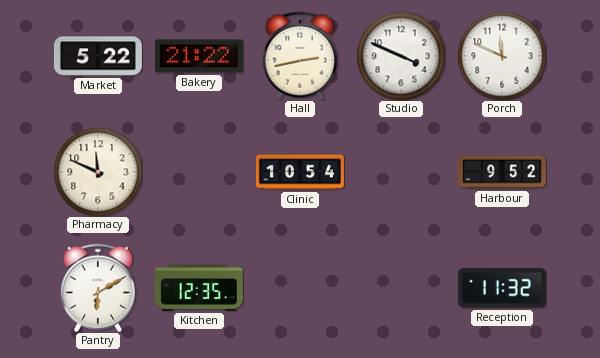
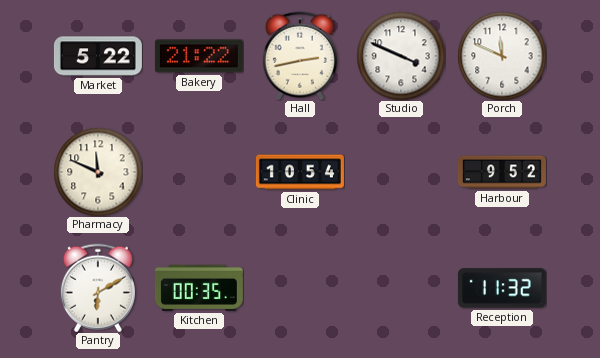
Kitchen: 12:35 -> 00:35 (199, 288)
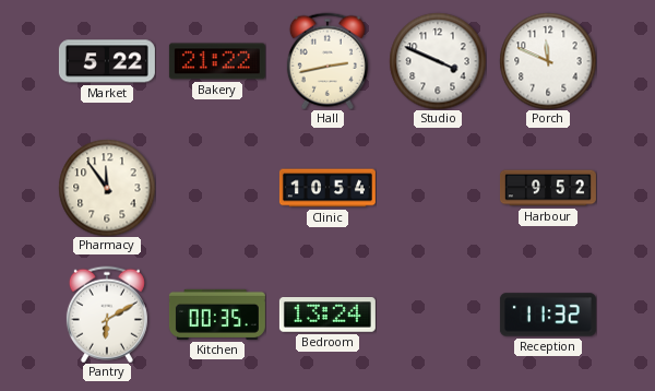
Pharmacy: 11:49 -> 11:54 (107, 188)
Bedroom: none -> 13:24 (327, 315)
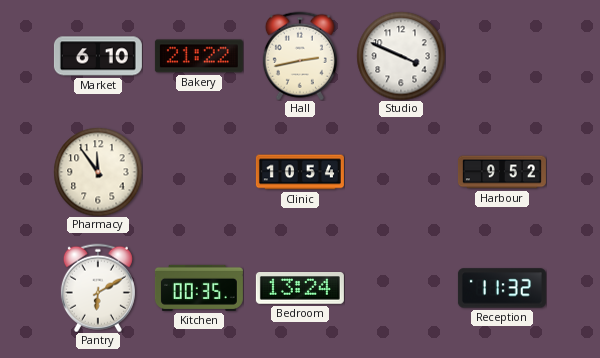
Market: 5:22 -> 6:10 (98, 56)
Porch: 11:49 -> none (548, 61)
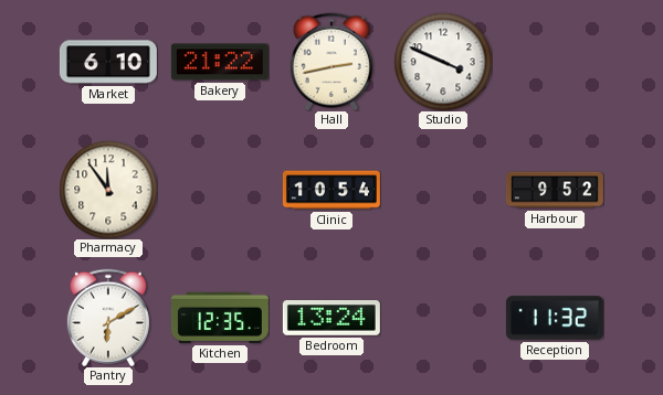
Kitchen: 00:35 -> 12:35 (220, 318)
